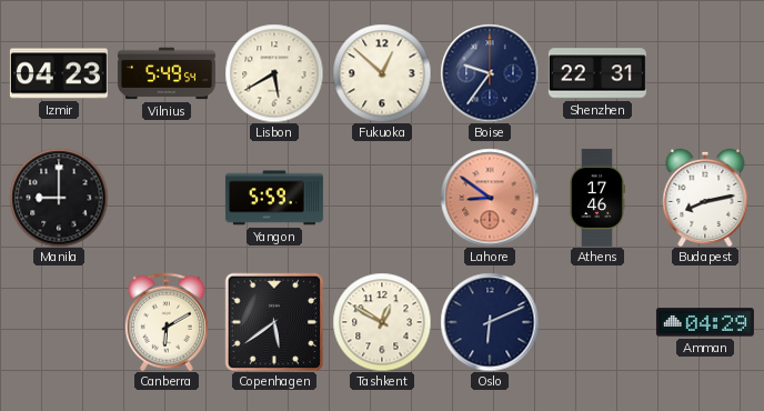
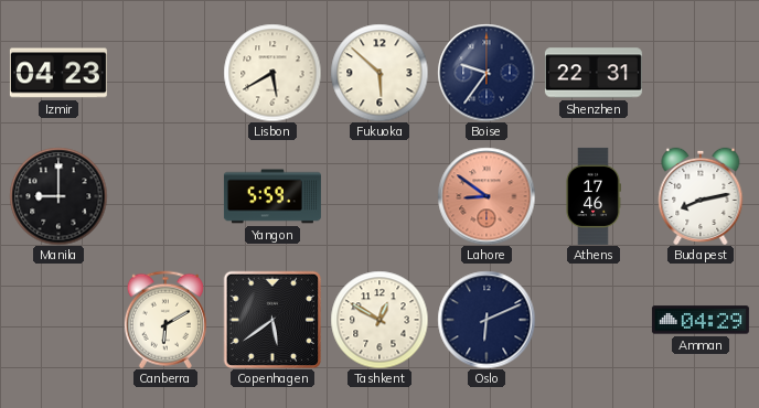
Vilnius: 5:49 -> none (167, 73)
Fukuoka: 12:52 -> 5:52 (379, 73)
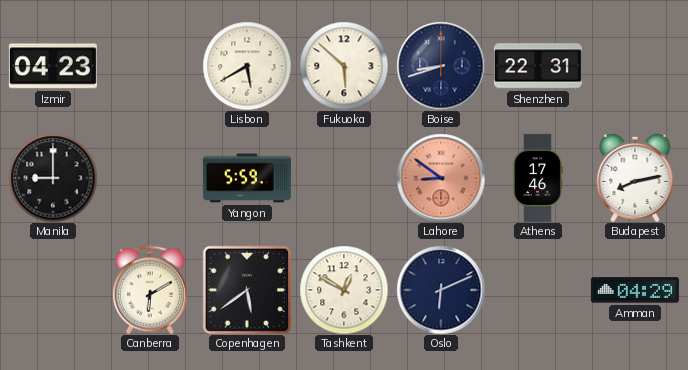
Boise: 9:36 -> 8:42 (441, 66)
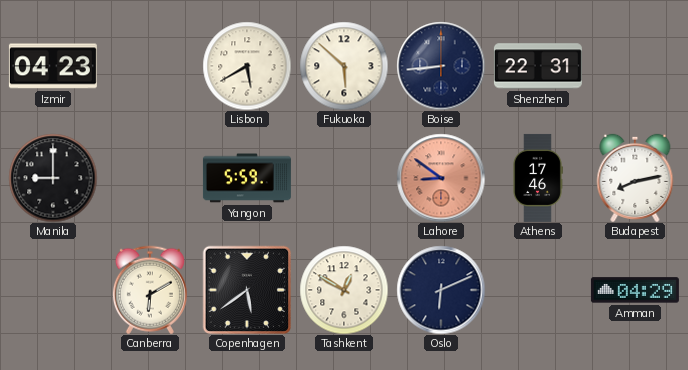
Boise: 8:42 -> 8:44 (441, 66)
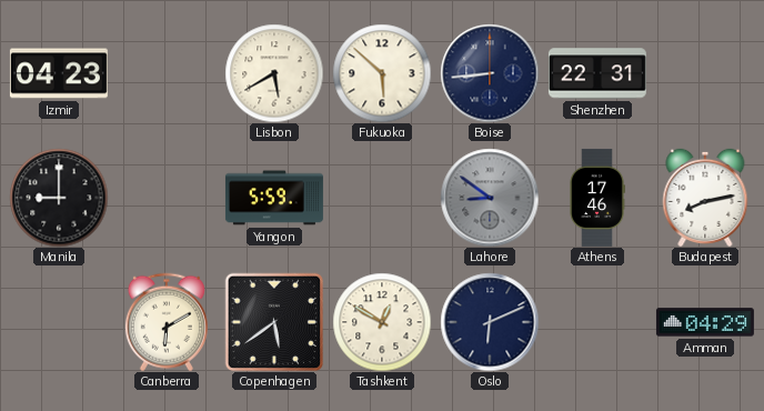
Lahore dial: salmon -> grey (490, 198)
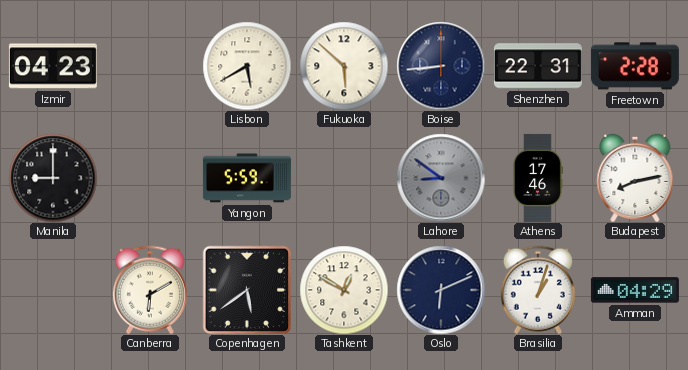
Freetown: none -> 2:28 (635, 66)
Brasilia: none -> 1:03 (538, 290)
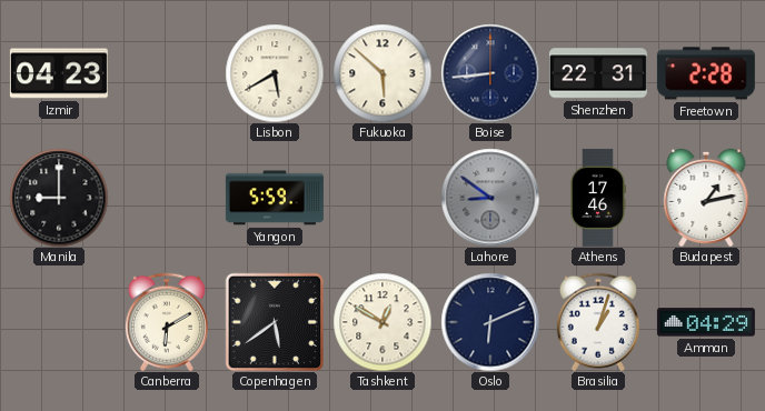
Budapest: 8:13 -> 1:13 (706, 198)
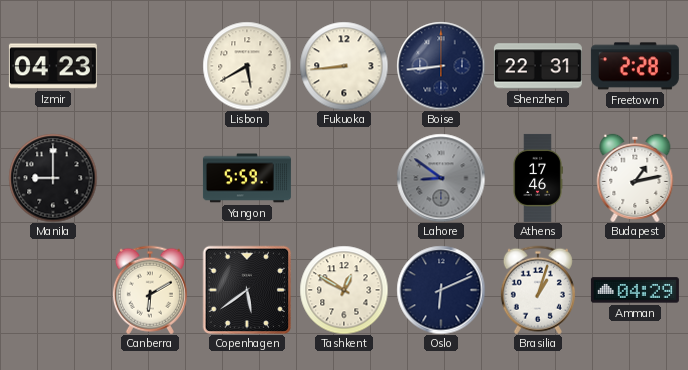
Fukuoka: 5:52 -> 8:44 (344, 66)
